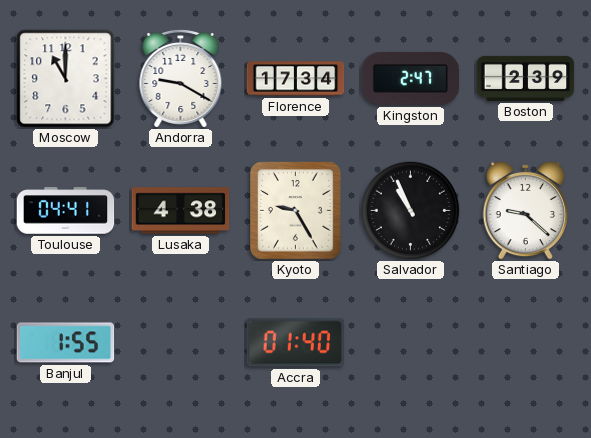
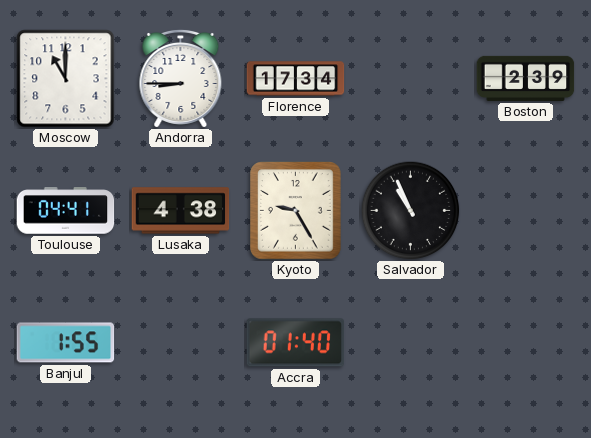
Andorra: 9:20 -> 8:45 (181, 78)
Kingston: 2:47 -> none (411, 78)
Santiago: 9:22 -> none (526, 210)
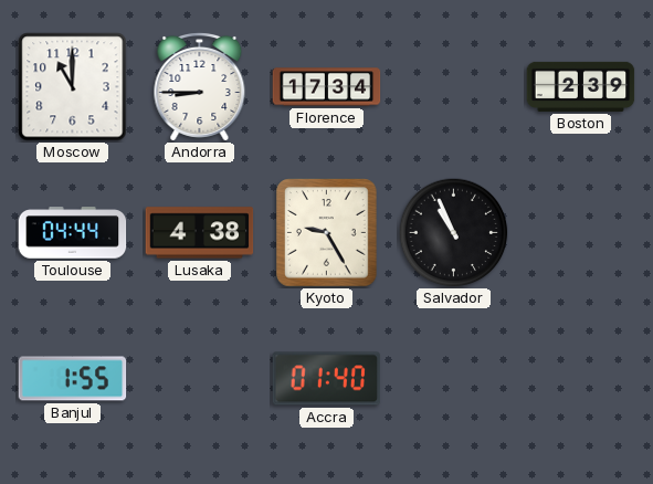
Toulouse: 04:41 -> 04:44 (73, 233)
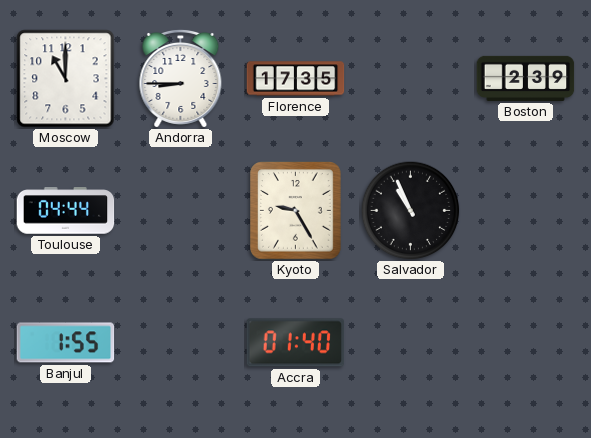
Florence: 17:34 -> 17:35 (296, 79)
Lusaka: 4:38 -> none (200, 233)
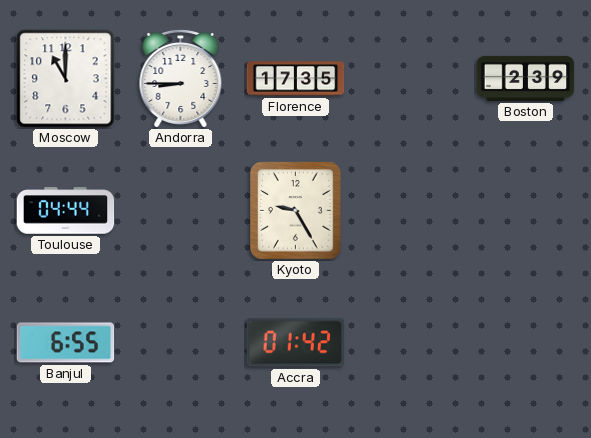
Salvador: 10:56 -> none (411, 211)
Banjul: 1:55 -> 6:55 (66, 343)
Accra: 01:40 -> 01:42 (296, 343)
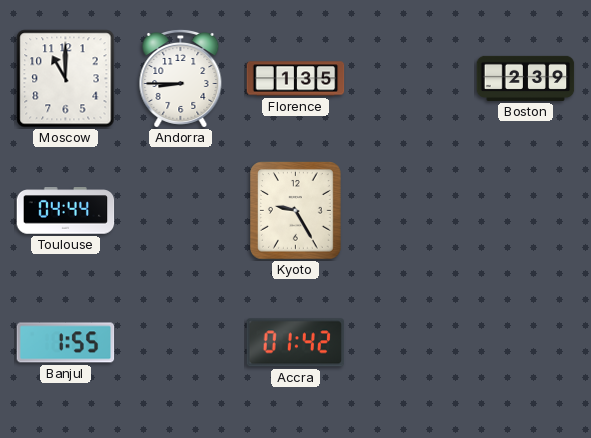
Florence: 17:35 -> 1:35 (296, 79)
Banjul: 6:55 -> 1:55 (66, 343)
